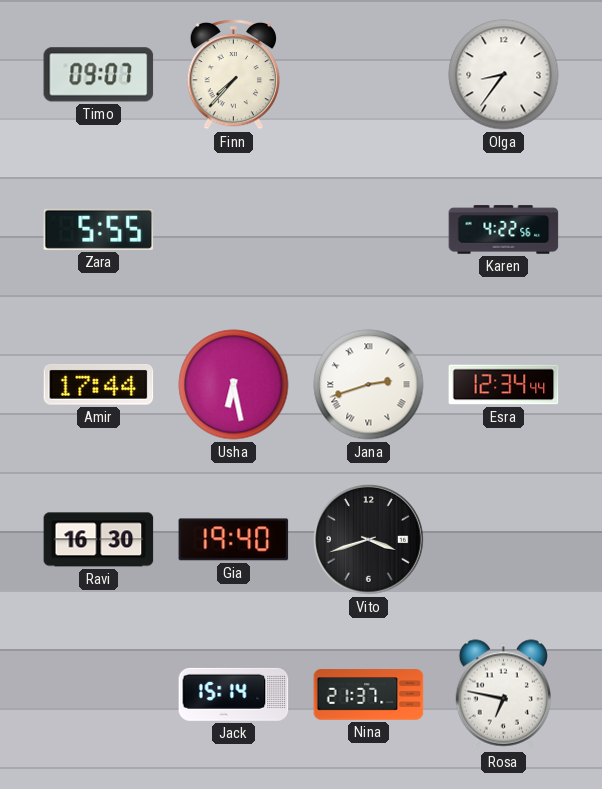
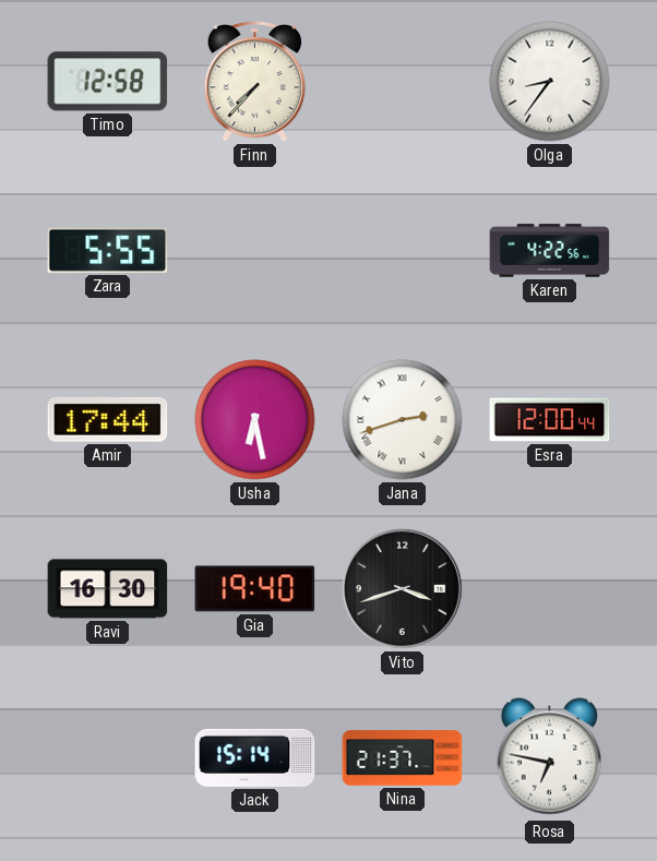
Timo: 09:07 -> 12:58 (108, 82)
Esra: 12:34 -> 12:00 (550, 420)
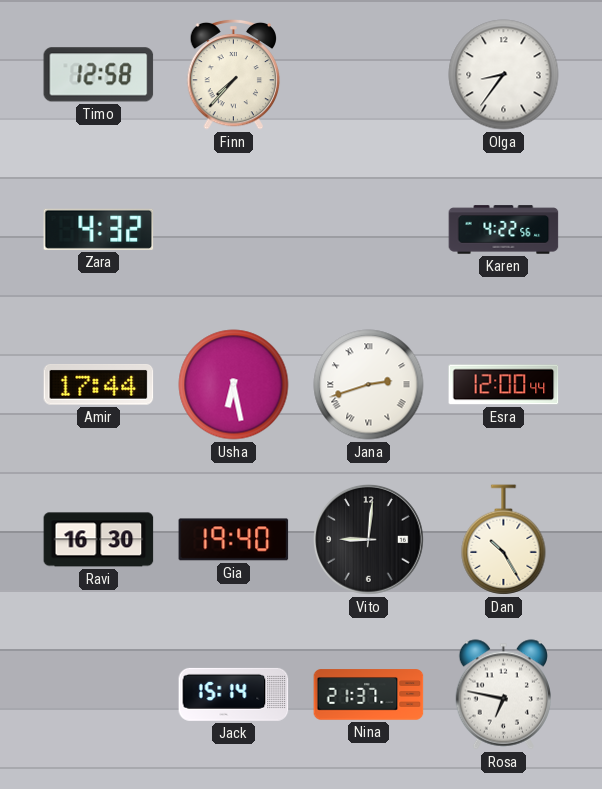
Zara: 5:55 -> 4:32 (99, 229)
Vito: 3:42 -> 9:01 (369, 540)
Dan: none -> 10:25 (504, 540)
